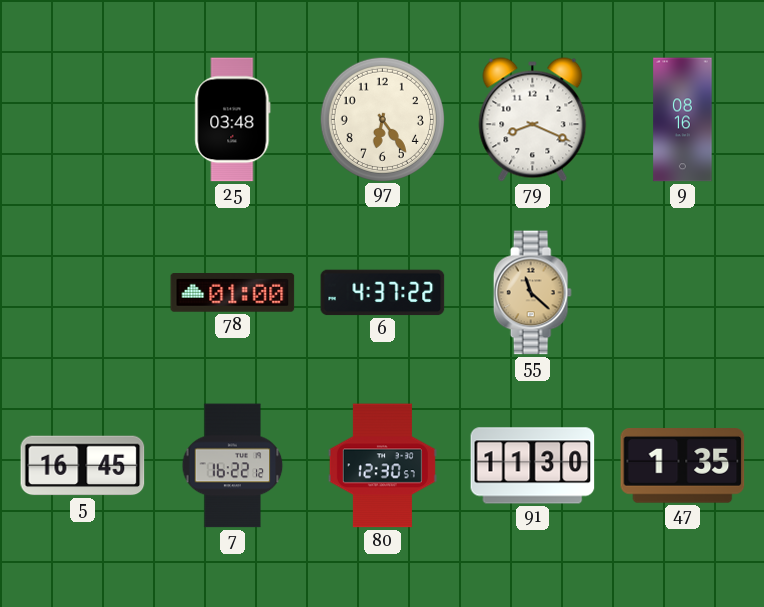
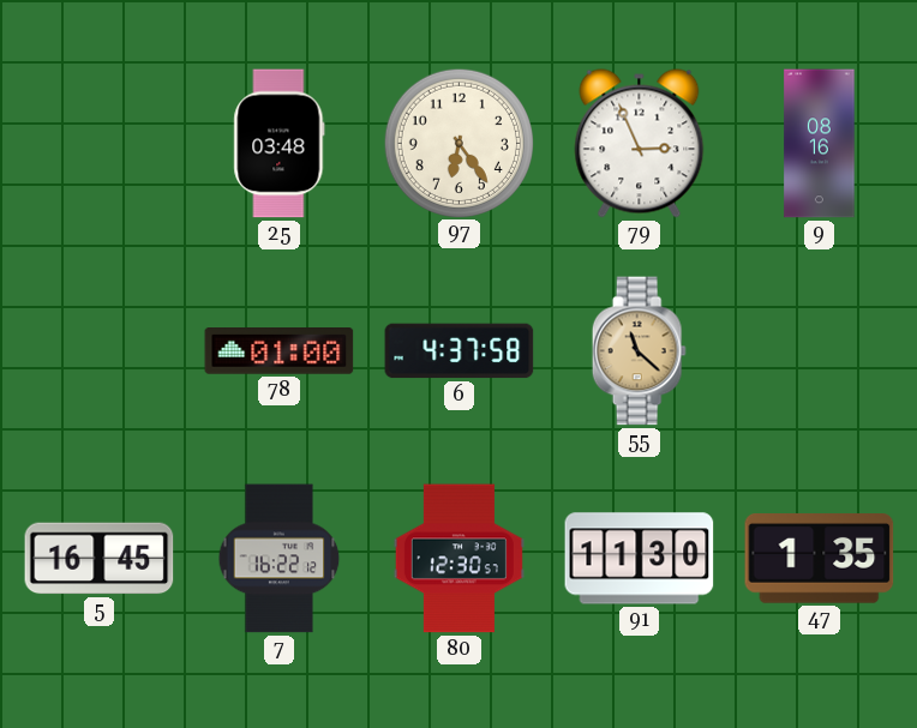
79: 8:19 -> 2:56 (640, 144)
6: 4:37:22 -> 4:37:58 (460, 351)
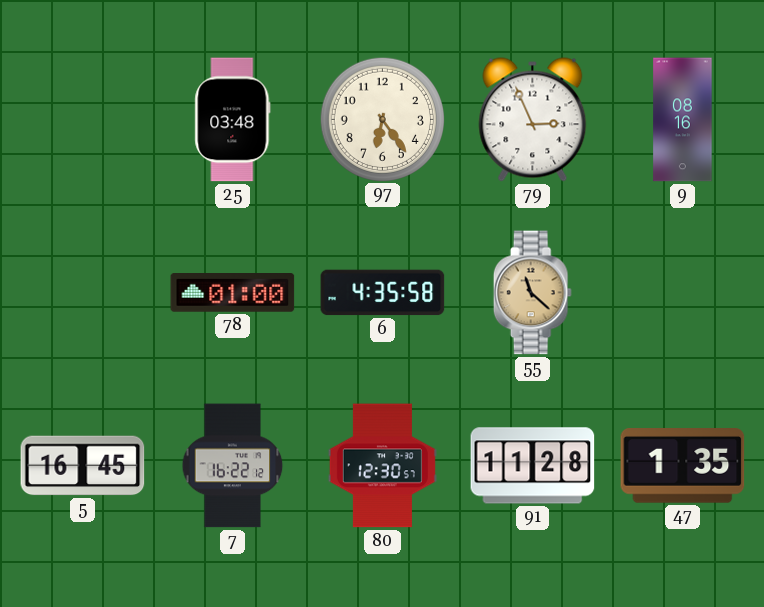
6: 4:37 -> 4:35 (383, 293)
91: 11:30 -> 11:28 (533, 466)
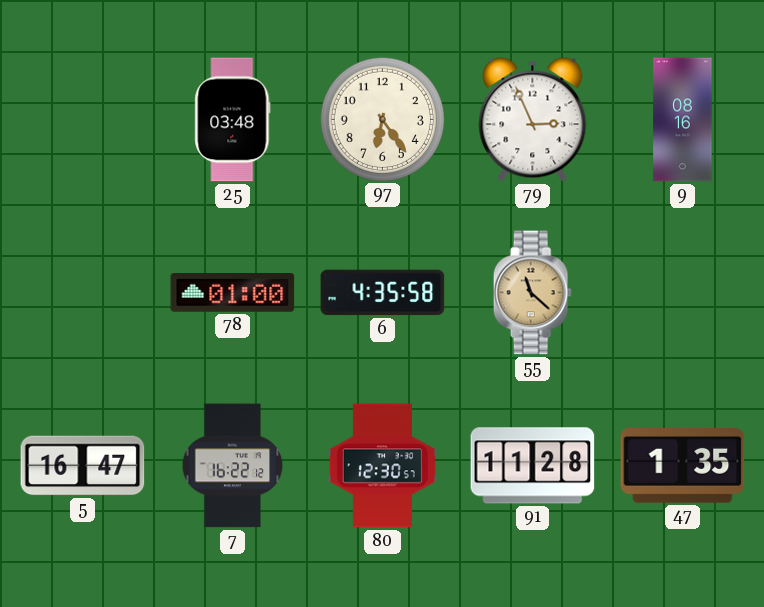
5: 16:45 -> 16:47 (83, 466)
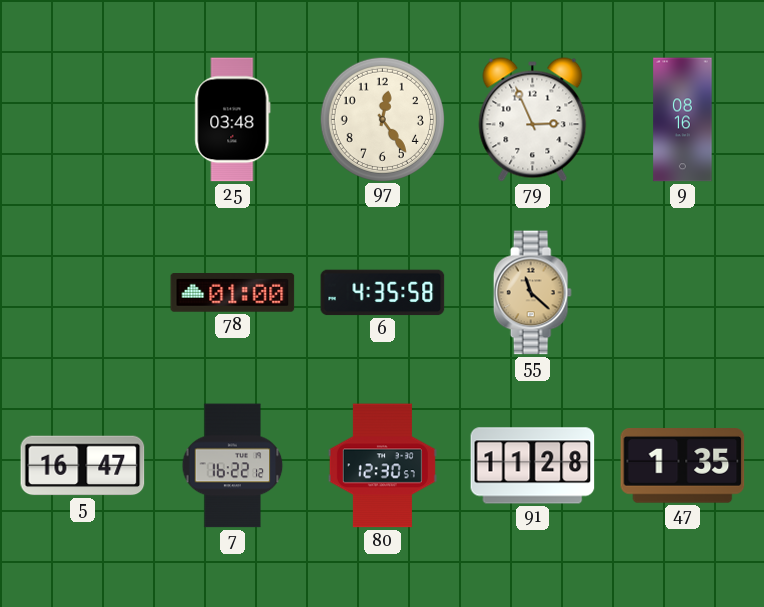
97: 6:24 -> 12:24 (382, 119)
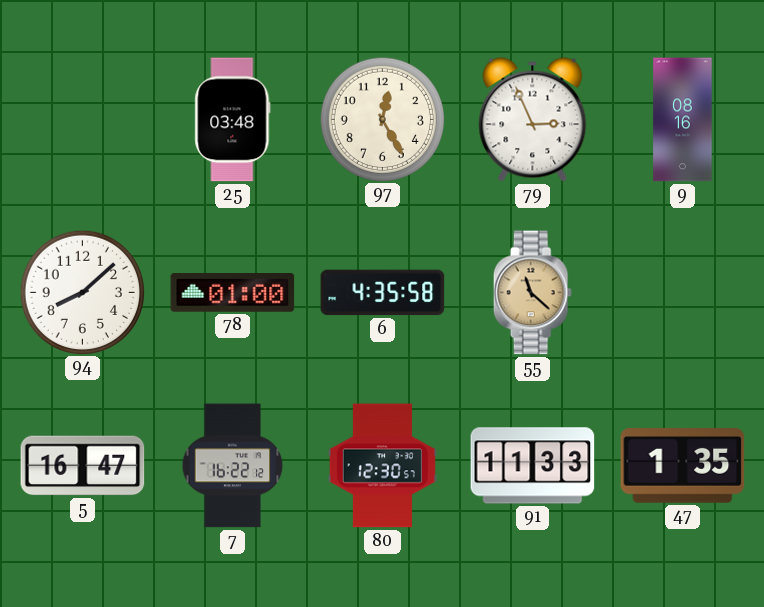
97: 12:24 -> 12:25 (382, 119)
94: none -> 8:08 (82, 292)
91: 11:28 -> 11:33 (533, 466)
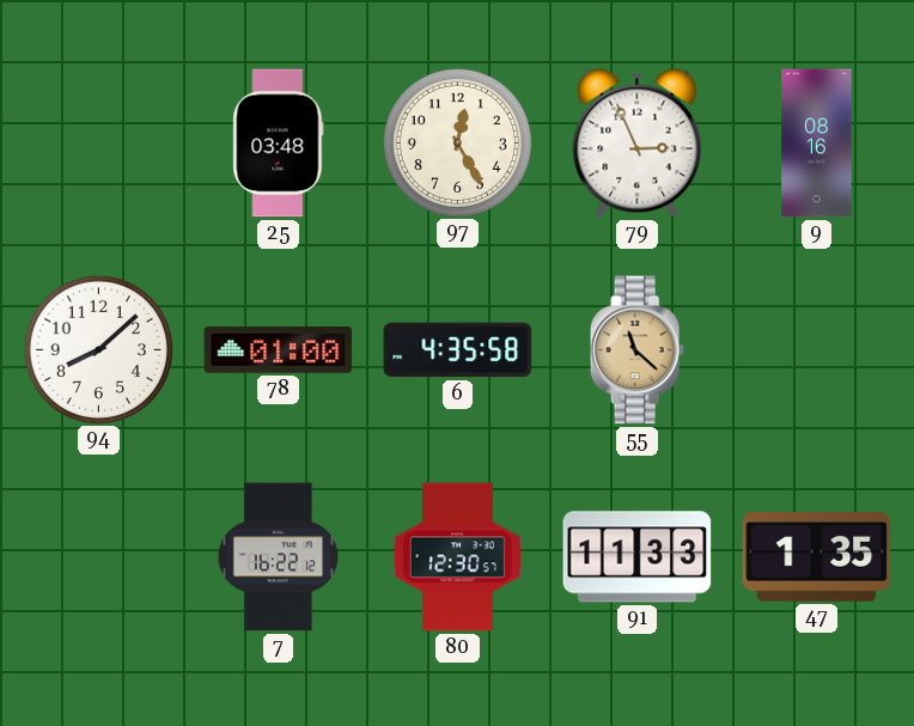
5: 16:47 -> none (83, 466)
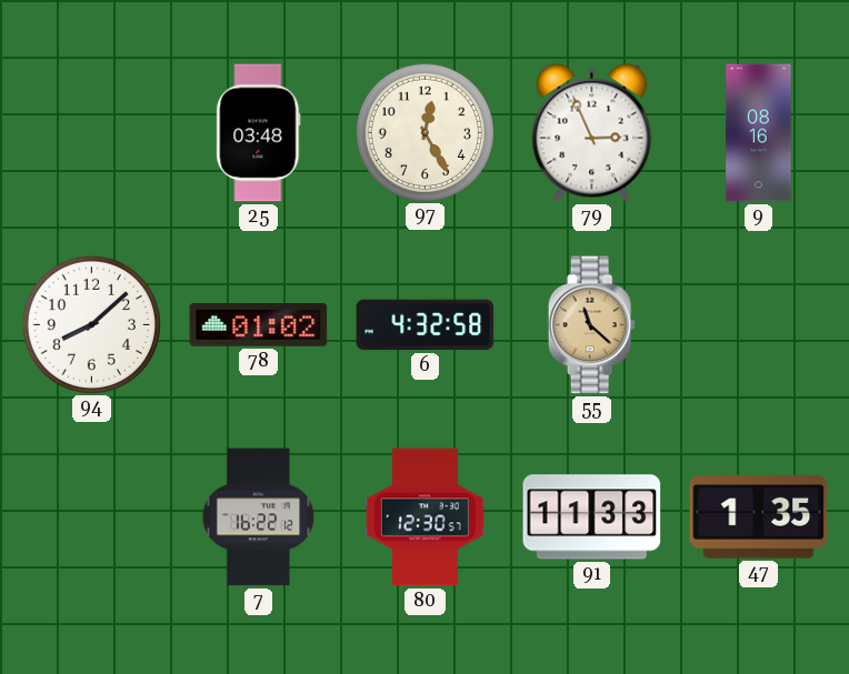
78: 01:00 -> 01:02 (259, 325)
6: 4:35 -> 4:32 (426, 325)
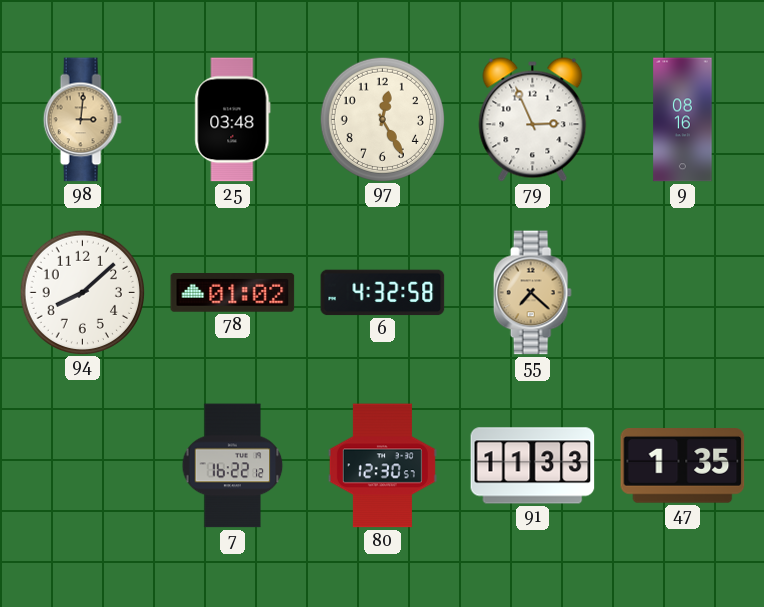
98: none -> 3:01 (82, 120)
55: 11:22 -> 7:22 (532, 293)
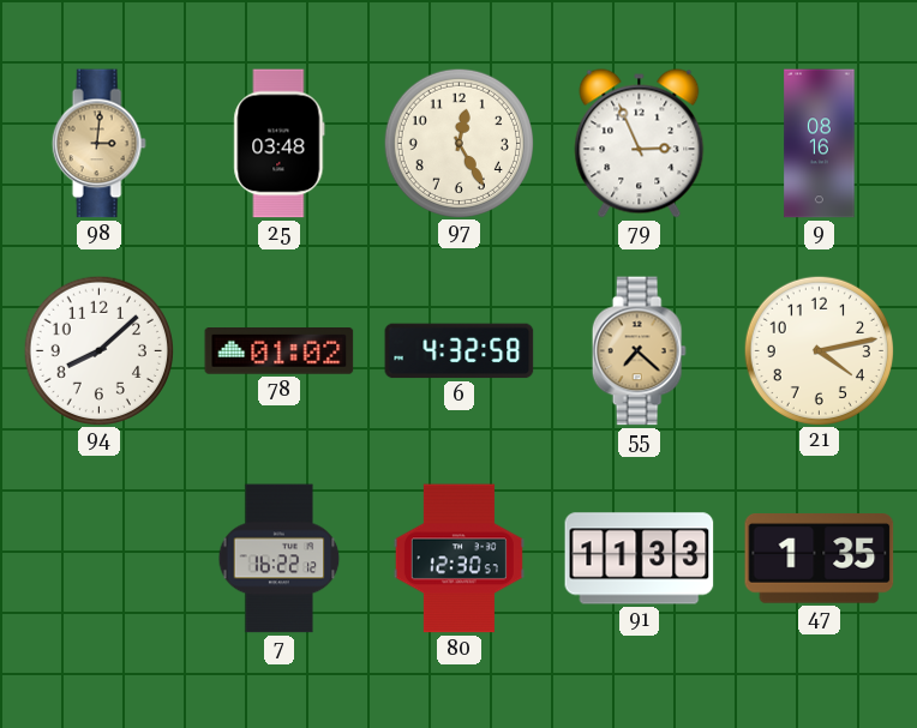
21: none -> 4:13 (819, 350)
